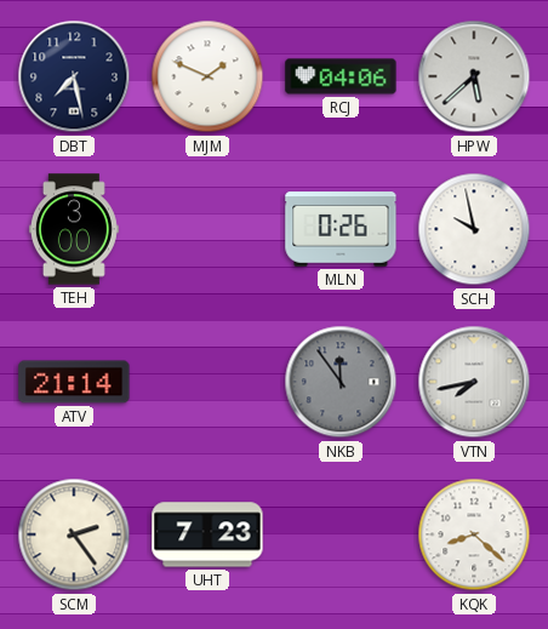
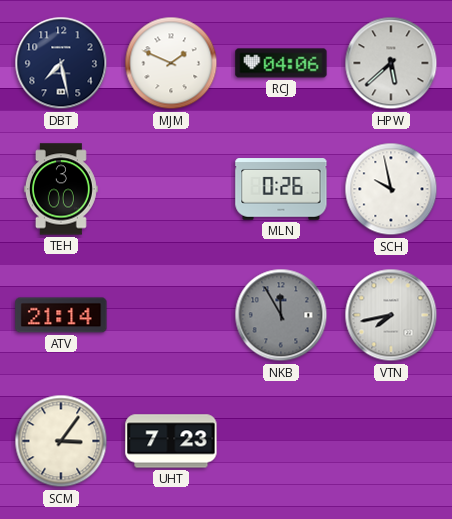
NKB: 11:54 -> 11:55 (281, 315)
SCM: 2:24 -> 3:06 (61, 441)
KQK: 8:22 -> none (474, 534)
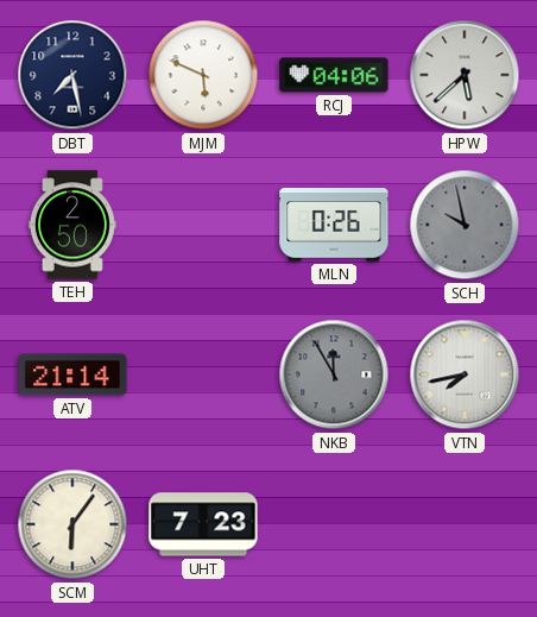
MJM: 1:49 -> 5:49 (203, 75)
TEH: 3:00 -> 2:50 (72, 225)
SCH dial: white -> grey (465, 225)
SCM: 3:06 -> 6:06 (72, 524)
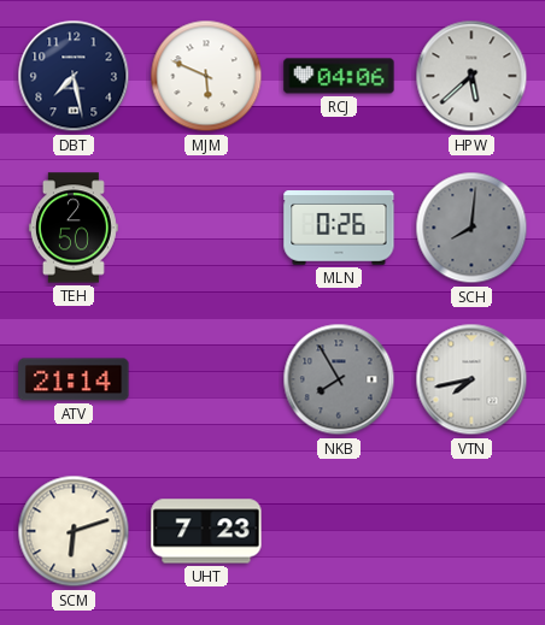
SCH: 9:58 -> 8:01 (471, 228)
NKB: 11:55 -> 7:55 (339, 379)
SCM: 6:06 -> 6:12 (74, 531)
